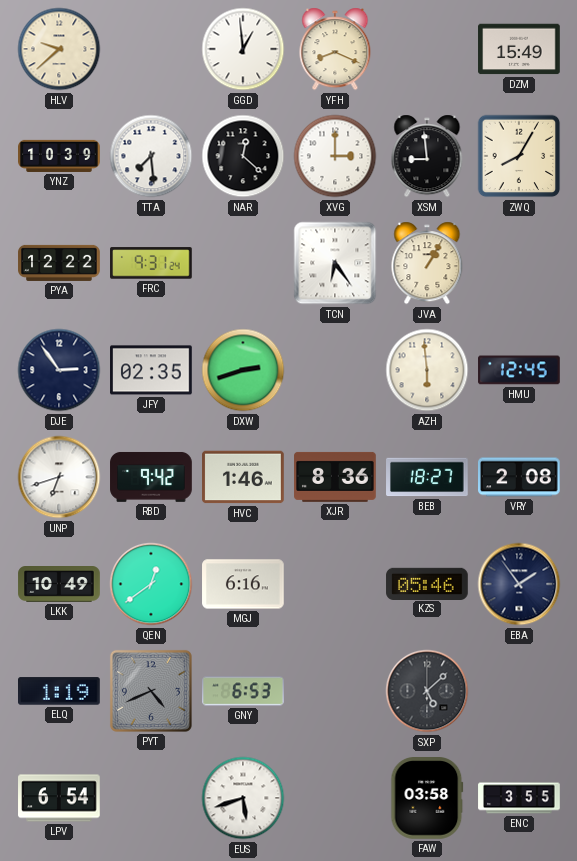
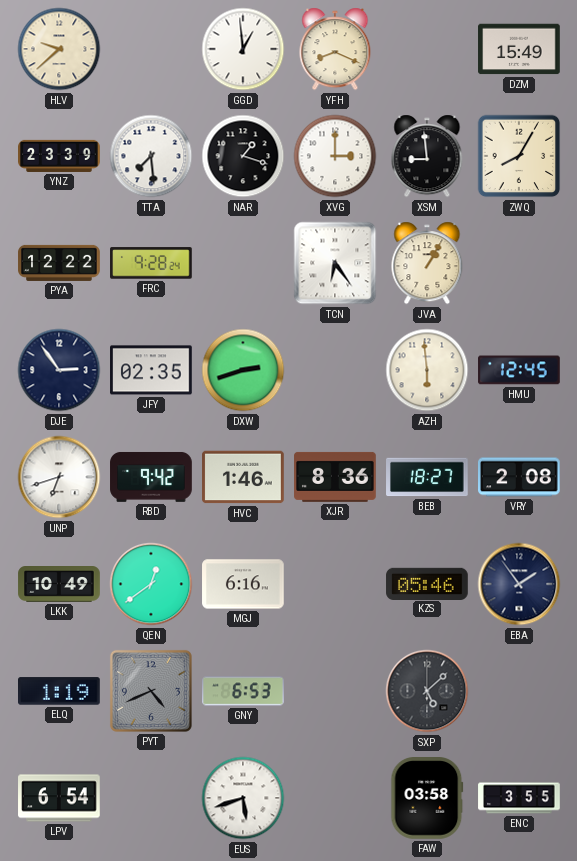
YNZ: 10:39 -> 23:39 (59, 156)
NAR: 12:22 -> 1:18 (243, 156)
FRC: 9:31 -> 9:28 (151, 263)
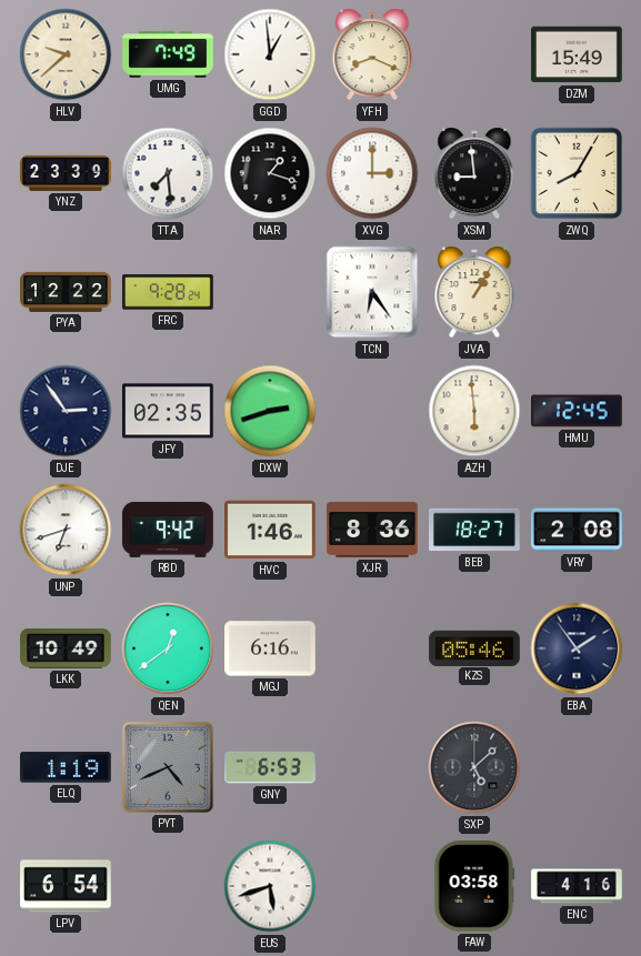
UMG: none -> 7:49 (168, 54)
ENC: 3:55 -> 4:16 (577, 886)
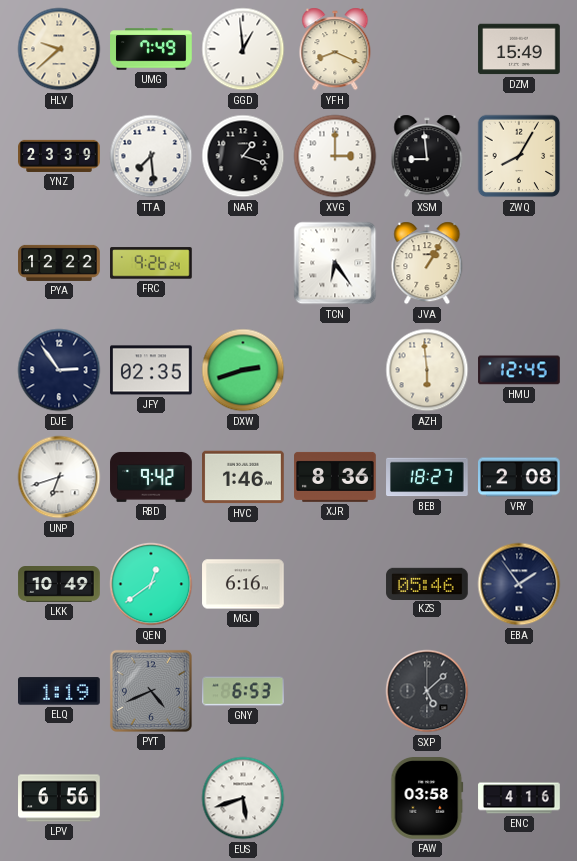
FRC: 9:28 -> 9:26 (151, 263)
LPV: 6:54 -> 6:56 (59, 798)
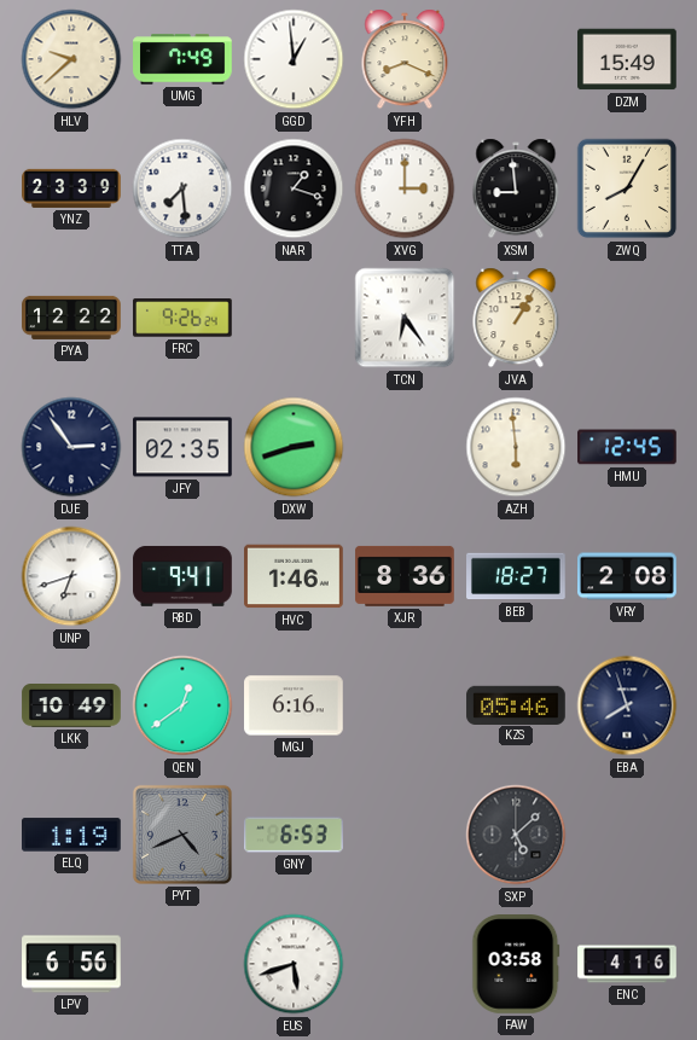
RBD: 9:42 -> 9:41 (182, 576)
EBA: 1:54 -> 7:57 (627, 705)
